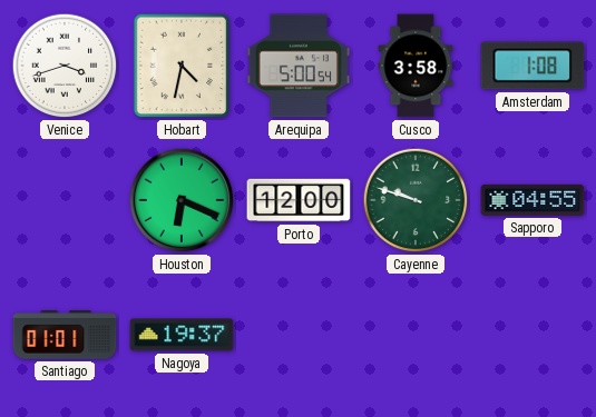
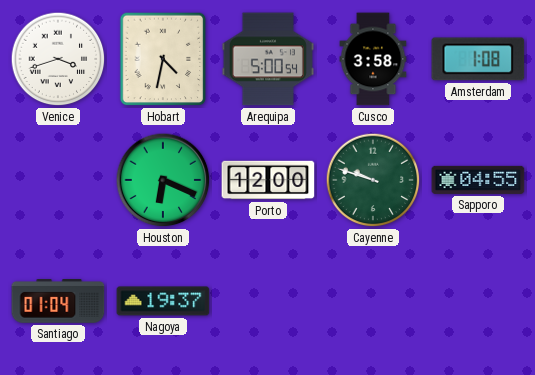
Santiago: 01:01 -> 01:04 (58, 301)
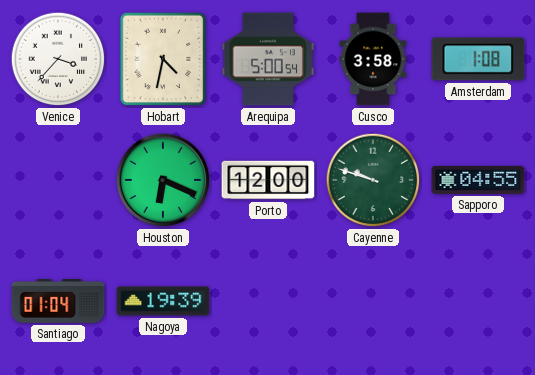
Venice: 3:42 -> 3:37 (58, 59)
Nagoya: 19:37 -> 19:39 (163, 301)
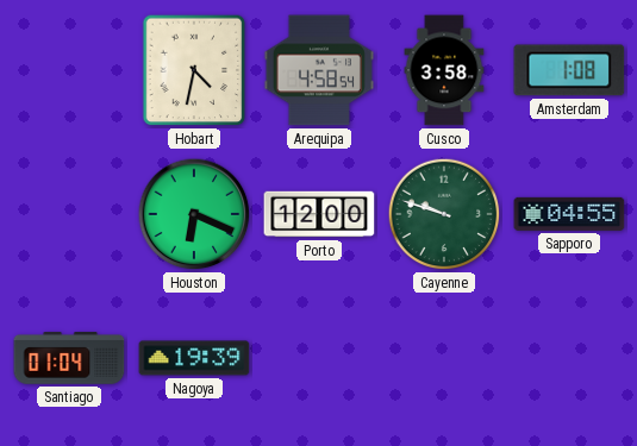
Venice: 3:37 -> none (58, 59)
Arequipa: 5:00 -> 4:58 (319, 70)
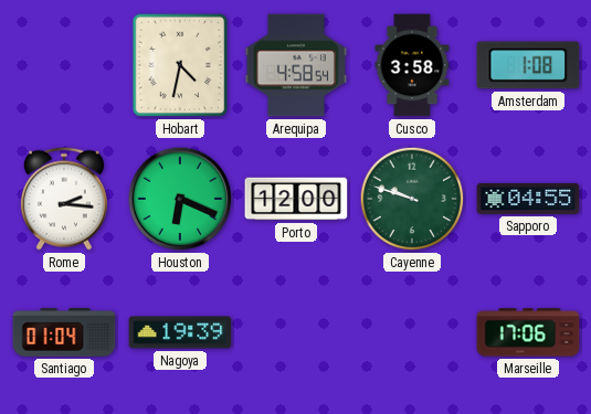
Rome: none -> 2:16 (64, 199)
Marseille: none -> 17:06 (528, 332)
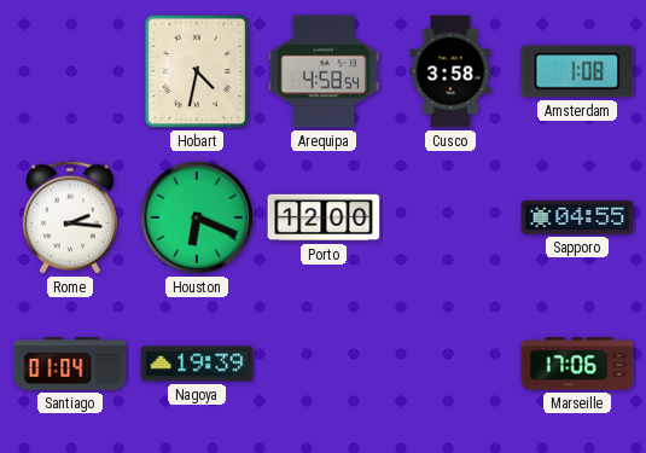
Cayenne: 9:48 -> none (412, 199)
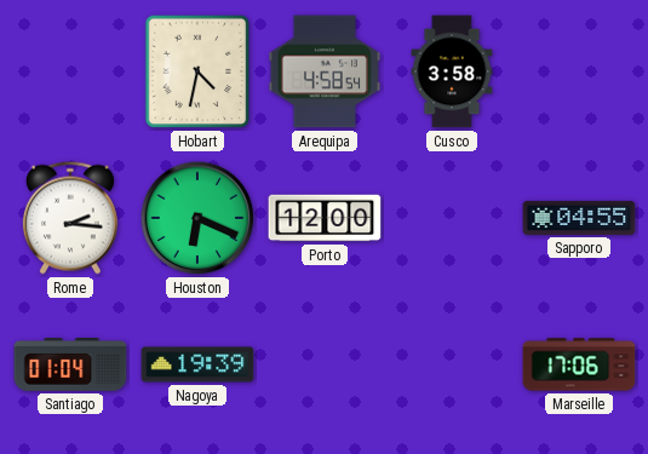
Amsterdam: 1:08 -> none (577, 71)
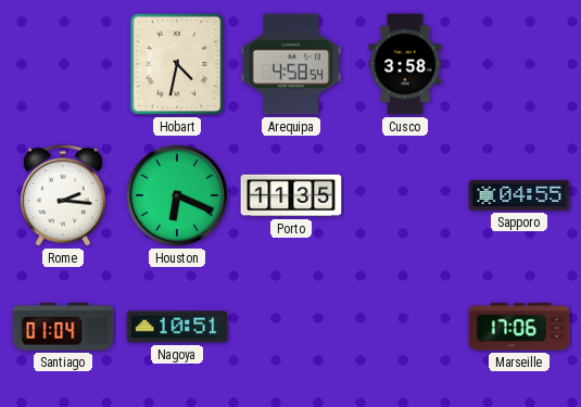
Porto: 12:00 -> 11:35 (291, 195)
Nagoya: 19:39 -> 10:51 (177, 327)
